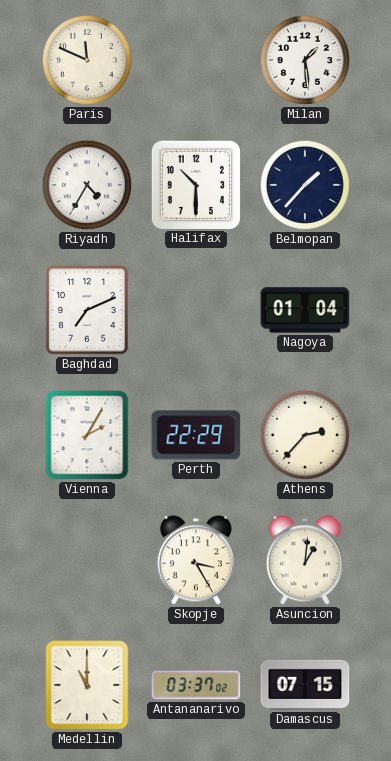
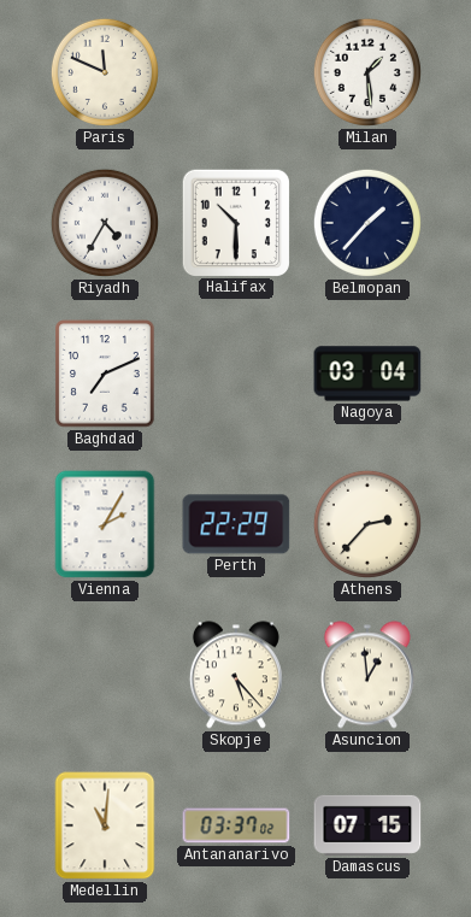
Nagoya: 01:04 -> 03:04 (367, 374)
Skopje: 3:25 -> 5:23 (236, 675)
Asuncion: 1:01 -> 12:59 (367, 675)
Medellin: 11:00 -> 11:01 (105, 825)
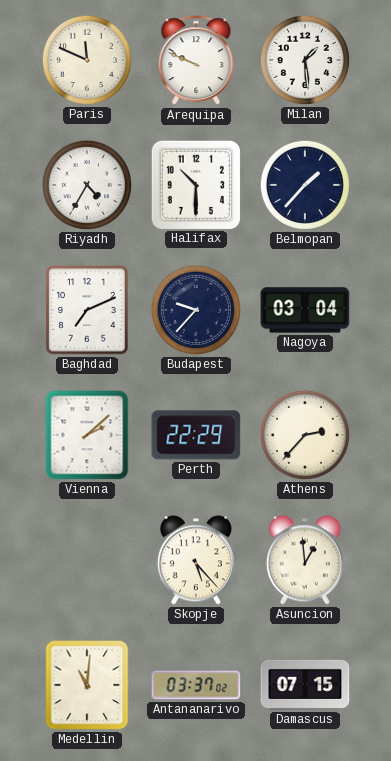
Arequipa: none -> 9:49 (196, 61)
Budapest: none -> 9:37 (196, 310)
Vienna: 2:05 -> 2:08 (87, 435)
